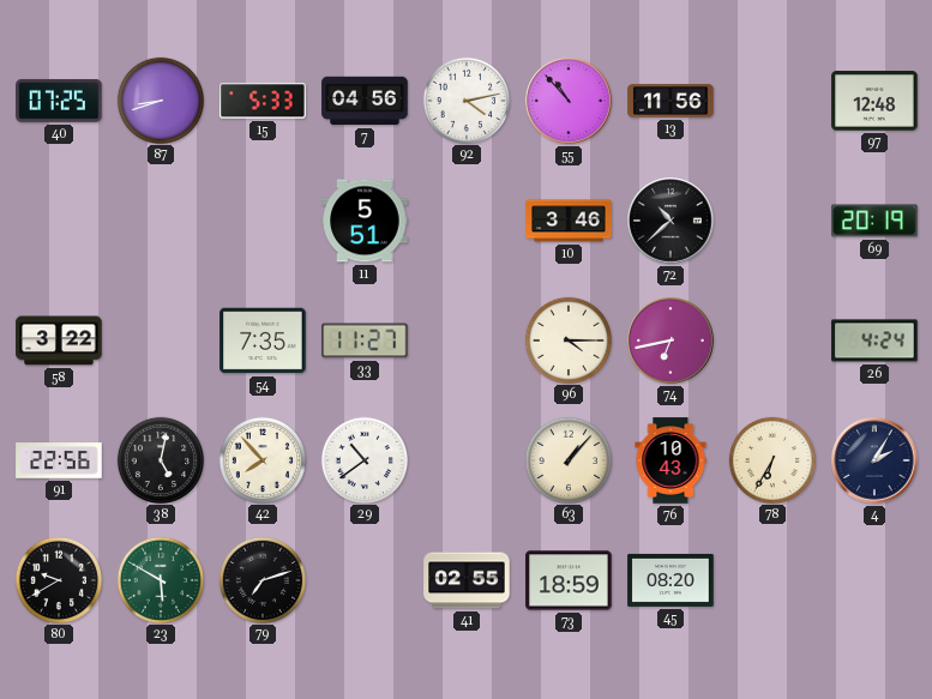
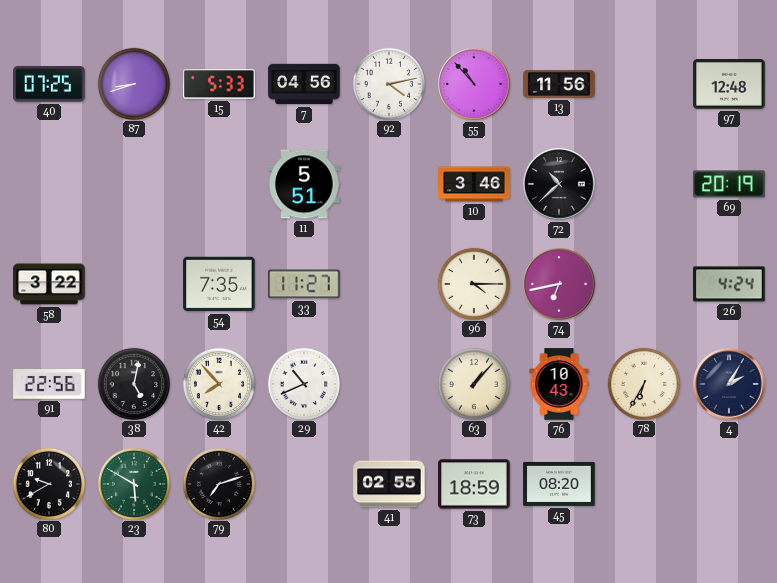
29: 10:39 -> 10:41 (303, 383)
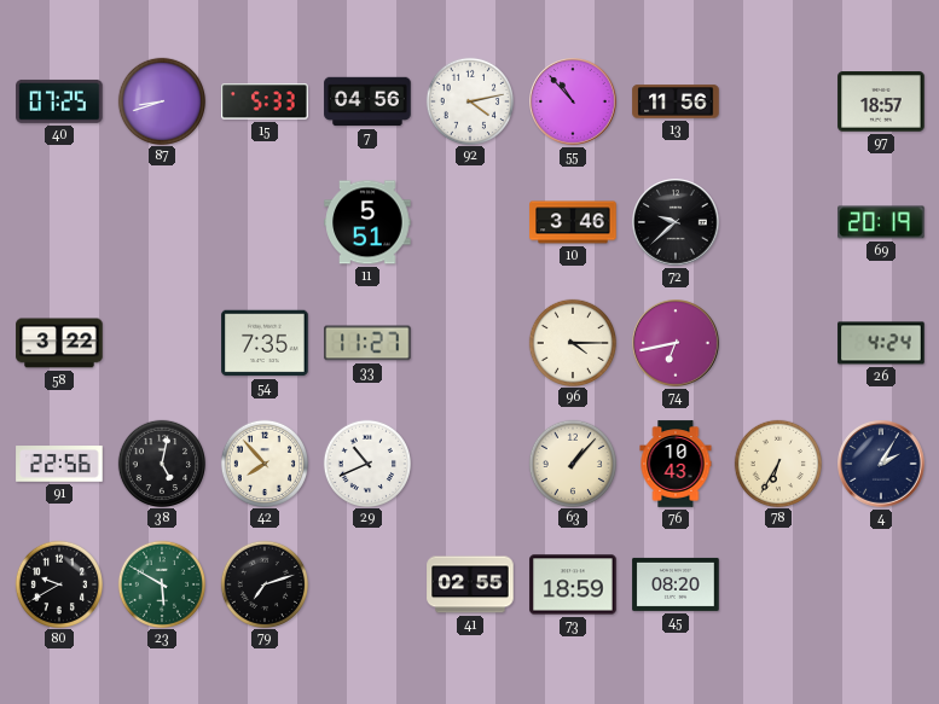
97: 12:48 -> 18:57 (881, 101)
72: 10:38 -> 9:38 (676, 222)
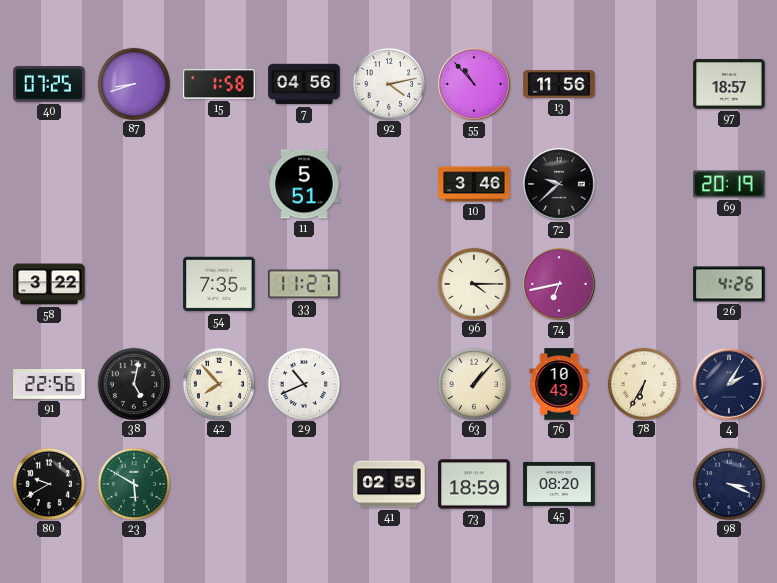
15: 5:33 -> 1:58 (219, 84)
26: 4:24 -> 4:26 (729, 284)
79: 7:12 -> none (263, 583)
98: none -> 3:19 (728, 483)
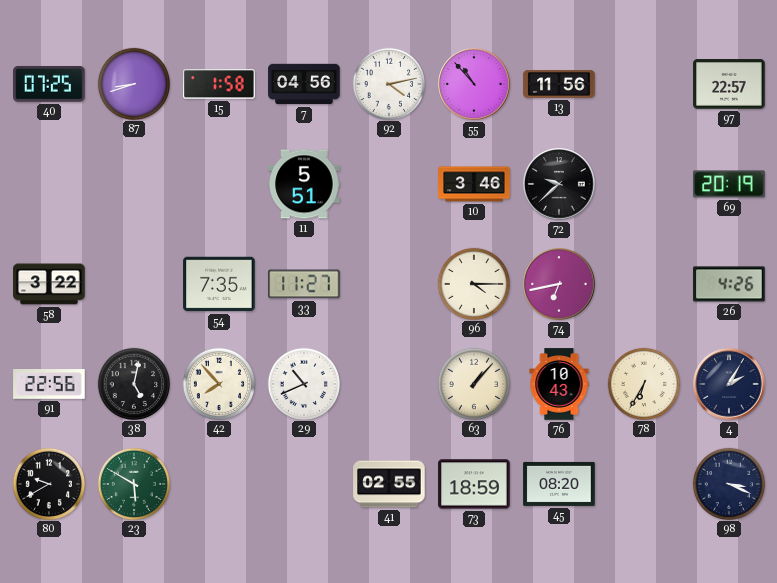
97: 18:57 -> 22:57 (729, 84)
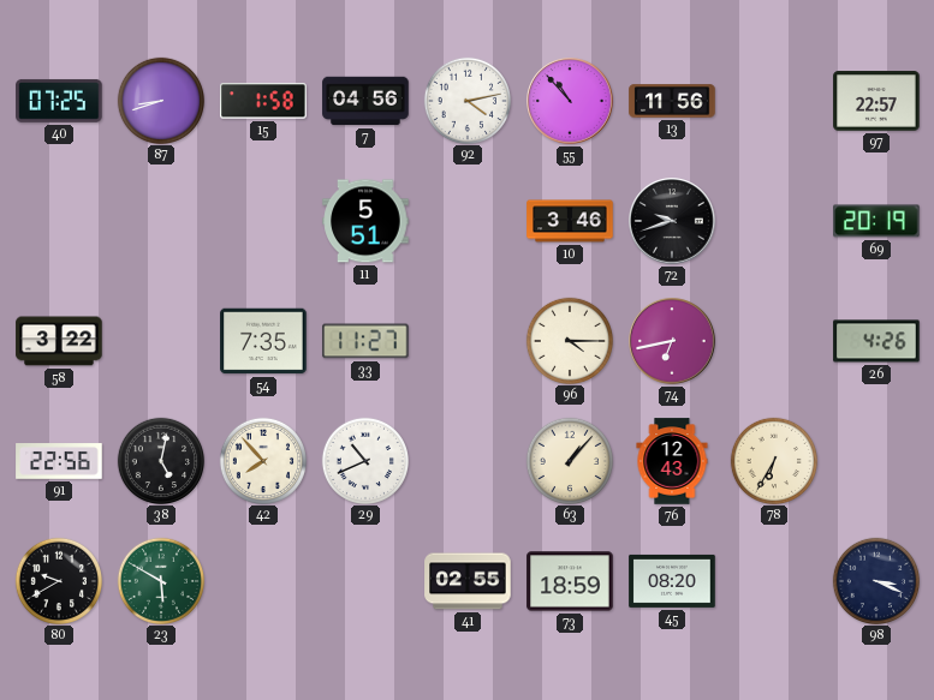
72: 9:38 -> 9:42 (672, 221)
76: 10:43 -> 12:43 (672, 461)
4: 2:05 -> none (729, 384)
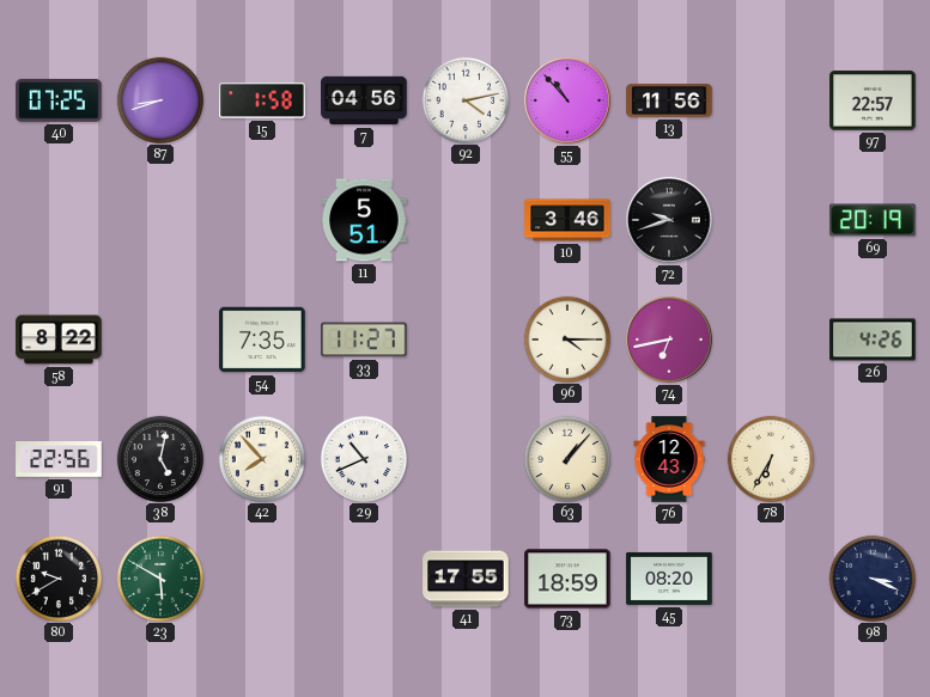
58: 3:22 -> 8:22 (59, 340)
41: 02:55 -> 17:55 (466, 579)
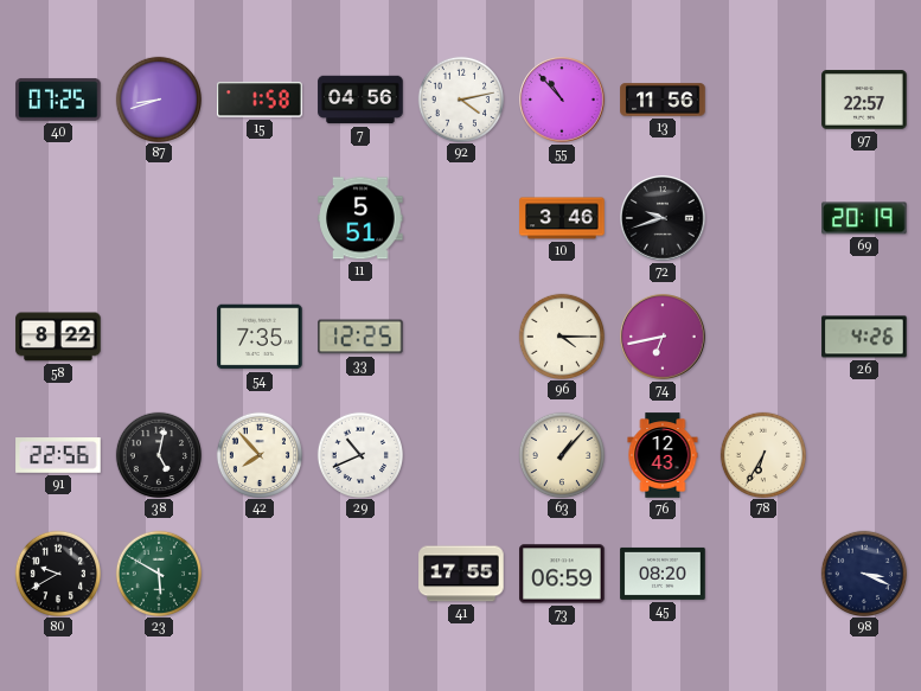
33: 11:27 -> 12:25 (360, 337)
73: 18:59 -> 06:59 (562, 574)
